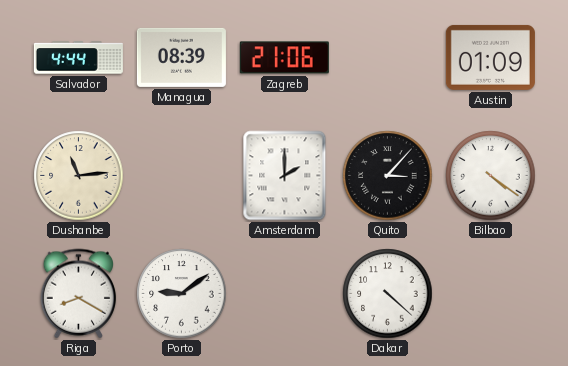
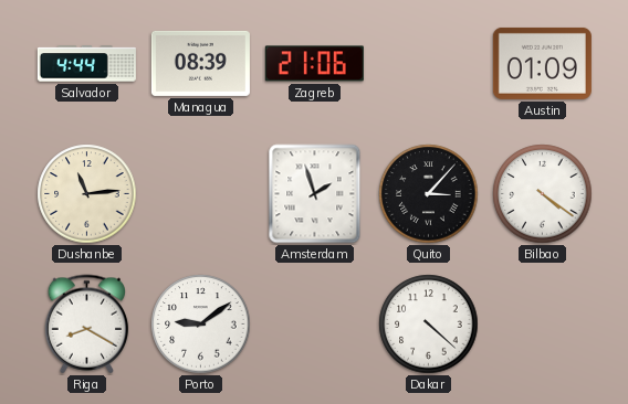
Amsterdam: 2:00 -> 1:57 (315, 194)
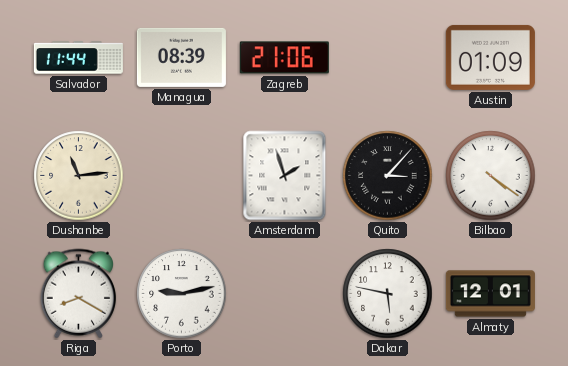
Salvador: 4:44 -> 11:44 (78, 58)
Porto: 9:09 -> 9:13 (182, 294)
Dakar: 4:22 -> 5:47 (388, 294)
Almaty: none -> 12:01 (490, 294)
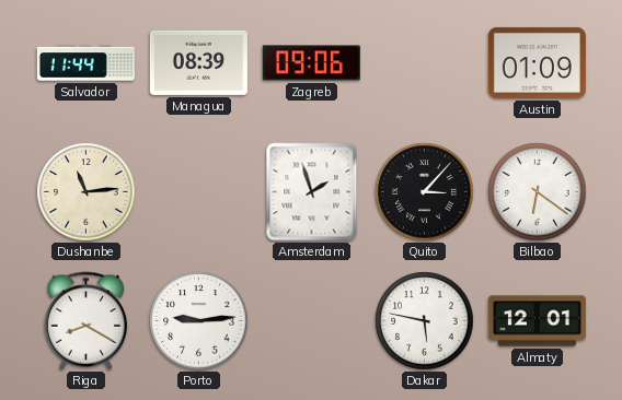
Zagreb: 21:06 -> 09:06 (311, 63)
Bilbao: 4:21 -> 6:21 (538, 192)
Porto: 9:13 -> 9:14 (199, 321)
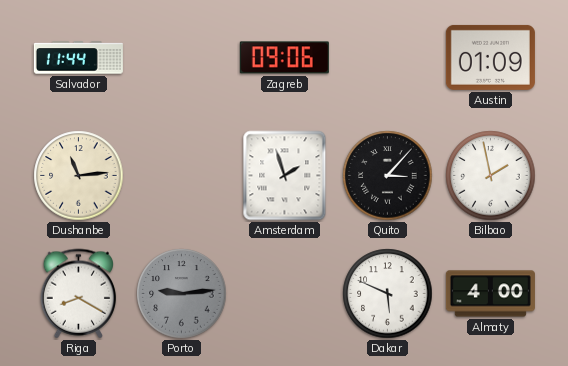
Managua: 08:39 -> none (198, 62)
Bilbao: 6:21 -> 1:58 (491, 176)
Porto dial: white -> grey (182, 294)
Dakar: 5:47 -> 5:49 (388, 294)
Almaty: 12:01 -> 4:00 (490, 294)
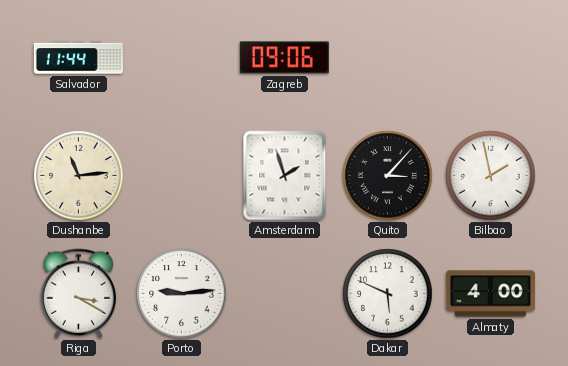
Austin: 01:09 -> none (490, 57)
Riga: 8:20 -> 3:20 (79, 294)
Porto dial: grey -> white (182, 294)
